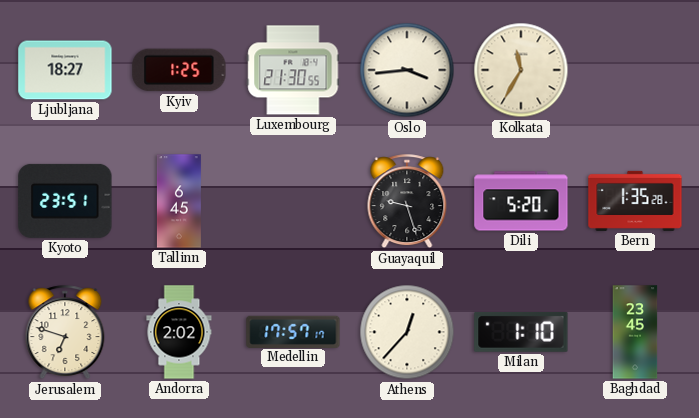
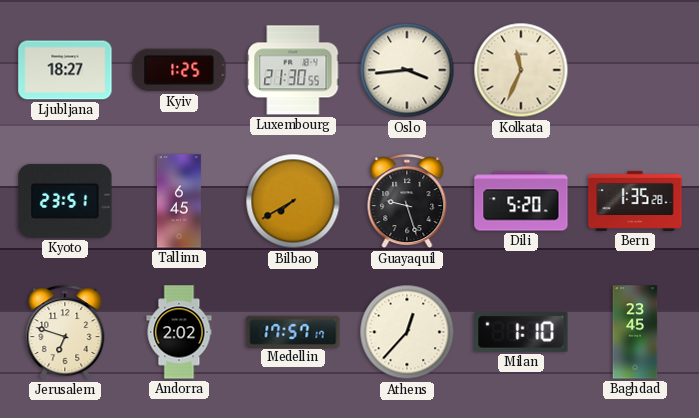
Kolkata: 11:35 -> 11:34 (521, 70)
Bilbao: none -> 7:40 (293, 201)
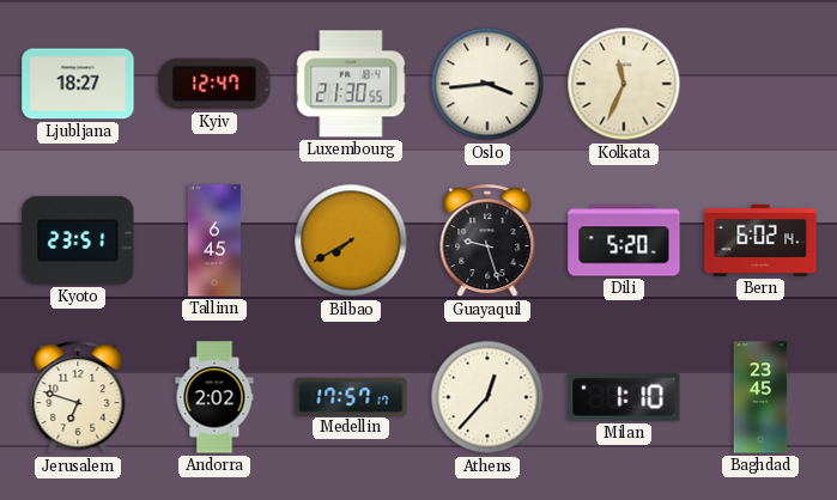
Kyiv: 1:25 -> 12:47 (214, 84)
Bern: 1:35 -> 6:02 (760, 240)
